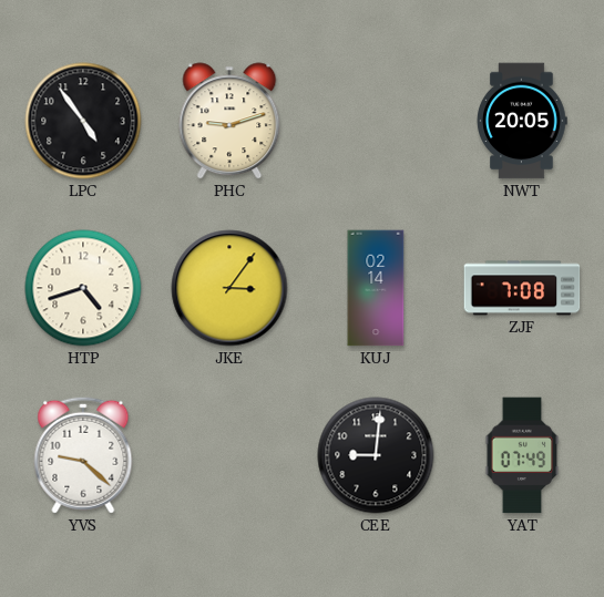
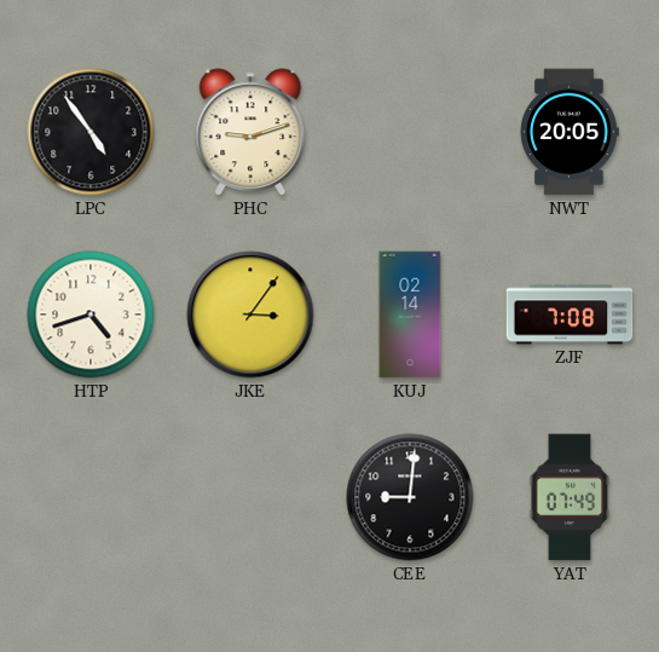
YVS: 9:22 -> none (83, 455)
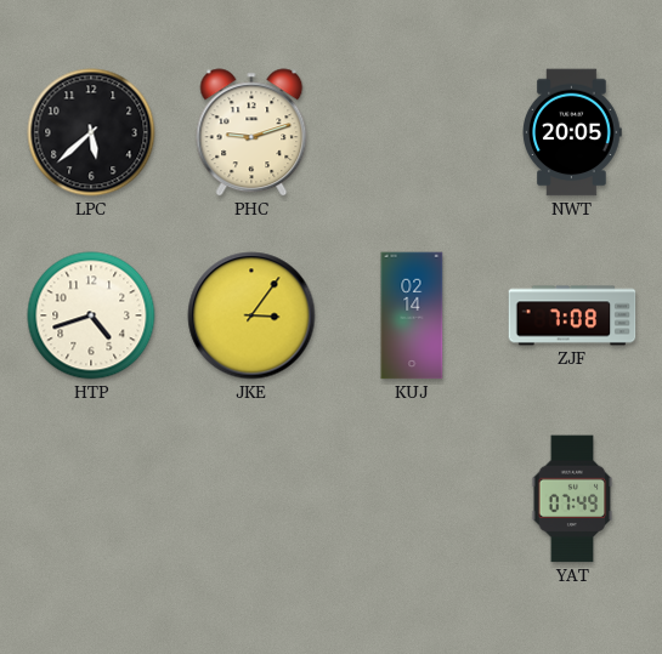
LPC: 4:54 -> 5:38 (91, 132)
CEE: 9:01 -> none (410, 497)
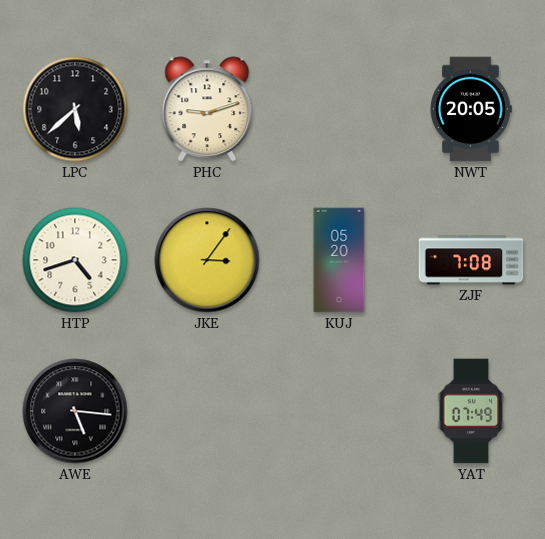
KUJ: 02:14 -> 05:20 (339, 260)
AWE: none -> 5:16 (75, 411)
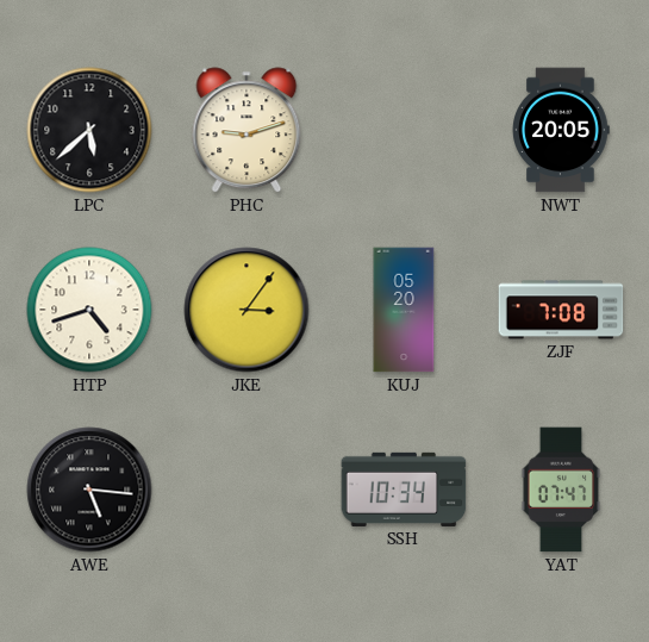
SSH: none -> 10:34 (404, 490)
YAT: 07:49 -> 07:47 (561, 490)
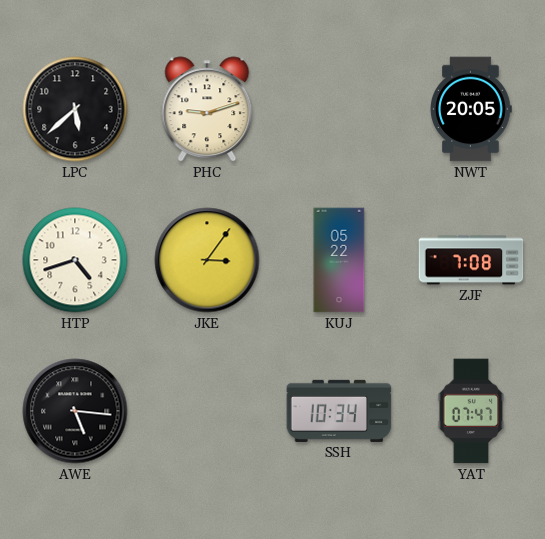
KUJ: 05:20 -> 05:22 (339, 260)
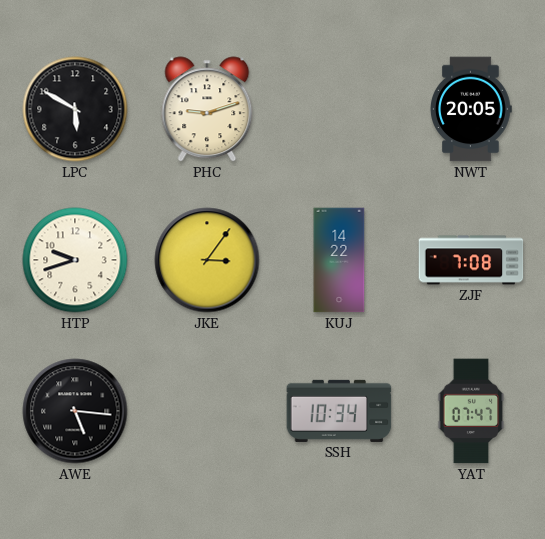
LPC: 5:38 -> 5:50 (75, 109)
HTP: 4:42 -> 9:42 (75, 260)
KUJ: 05:22 -> 14:22 (339, 260)
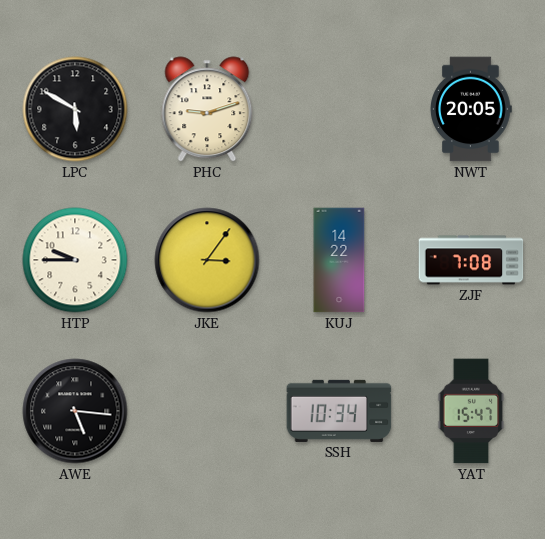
HTP: 9:42 -> 9:45 (75, 260)
YAT: 07:47 -> 15:47 (471, 411)
